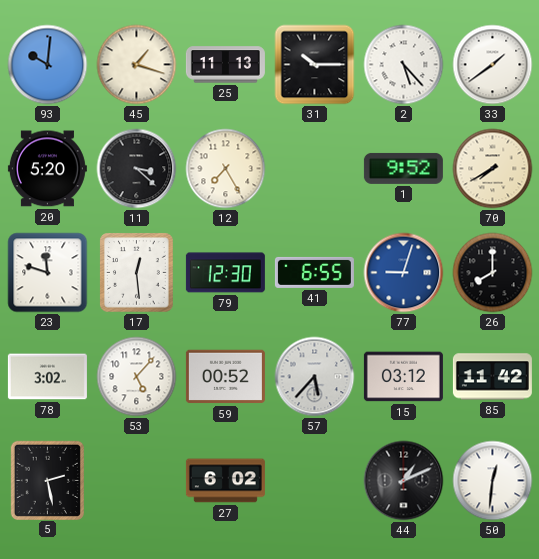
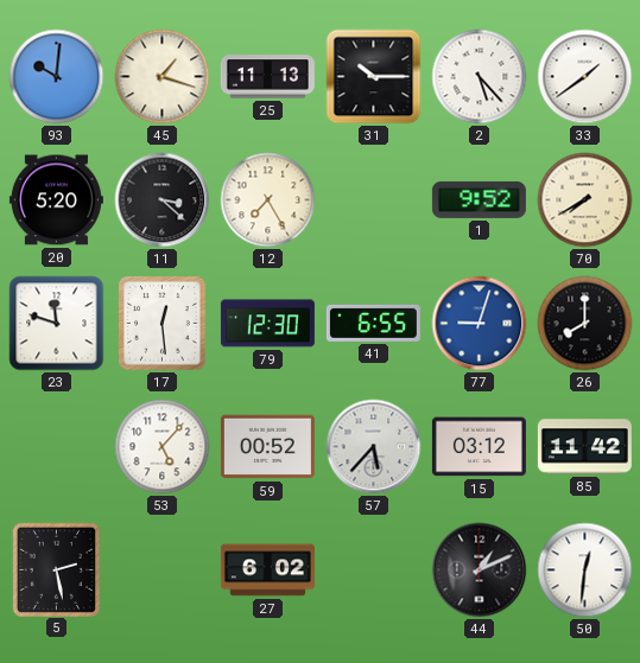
78: 3:02 -> none (47, 377)
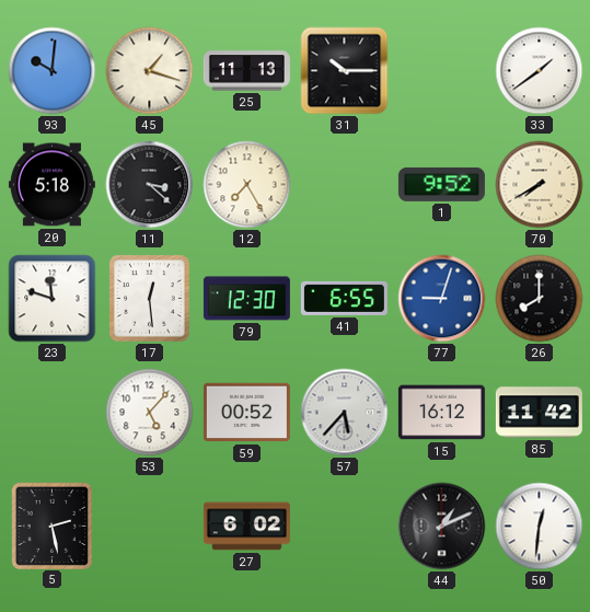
2: 5:23 -> none (480, 77)
20: 5:20 -> 5:18 (51, 185)
15: 03:12 -> 16:12 (441, 413)
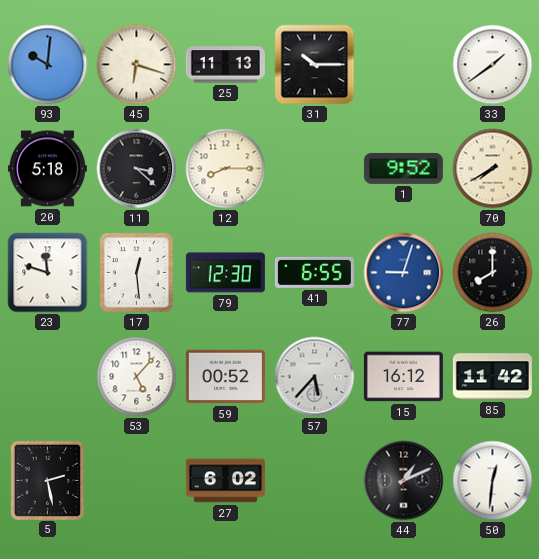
45: 1:18 -> 6:18 (137, 65)
12: 7:25 -> 8:15 (226, 169)
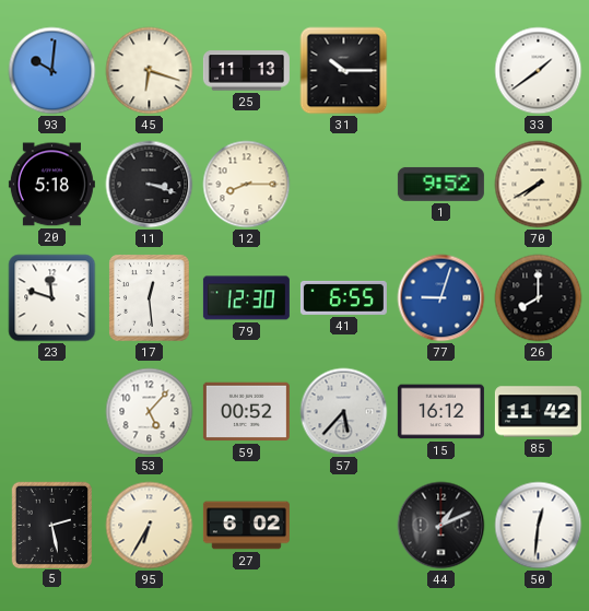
11: 3:22 -> 3:18 (150, 185)
95: none -> 6:35 (150, 526)
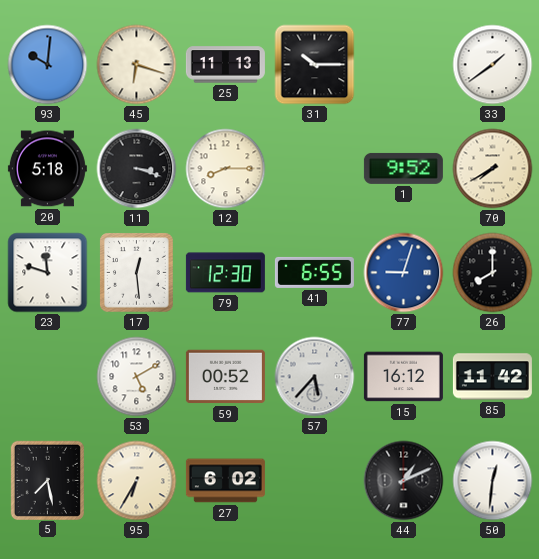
53: 5:07 -> 5:10 (137, 377)
5: 2:28 -> 7:28 (47, 480)
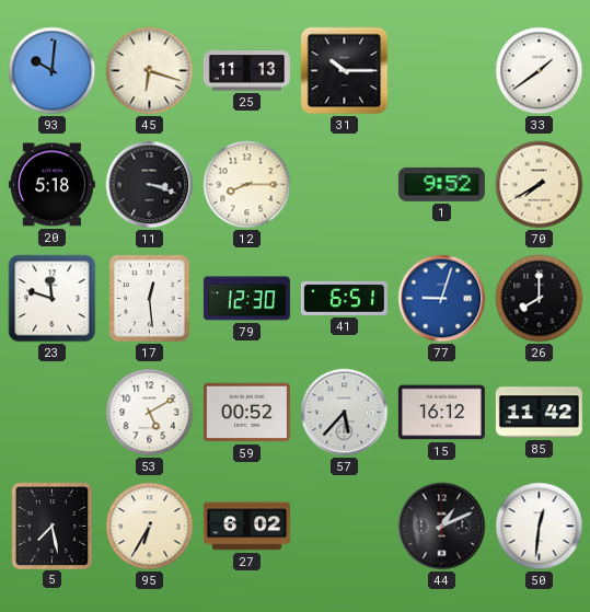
41: 6:55 -> 6:51 (344, 298)
